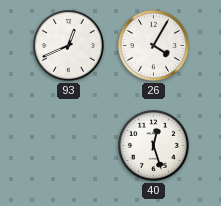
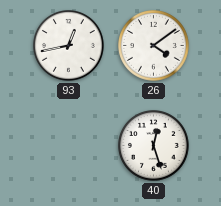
93: 12:41 -> 12:43 (69, 46)
26: 4:05 -> 4:09 (154, 46)
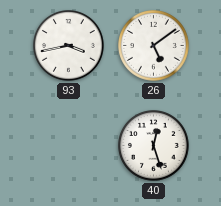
93: 12:43 -> 3:43 (69, 46)
26: 4:09 -> 5:09 (154, 46)
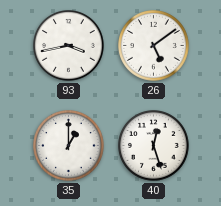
35: none -> 1:00 (69, 146)
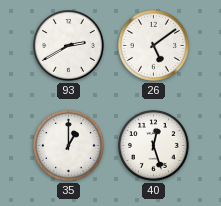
93: 3:43 -> 2:40 (69, 46)
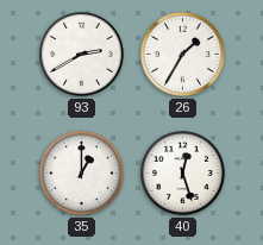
26: 5:09 -> 1:35 (183, 55)
